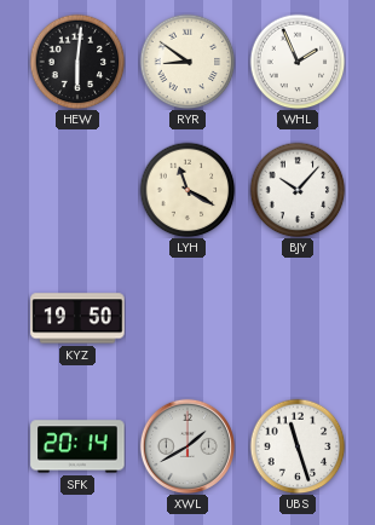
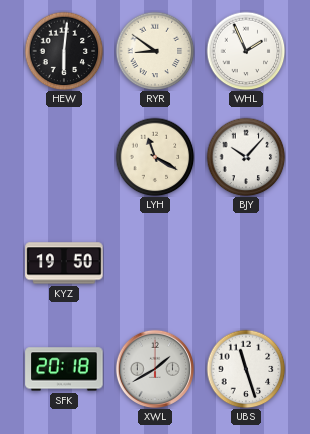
SFK: 20:14 -> 20:18 (64, 369)
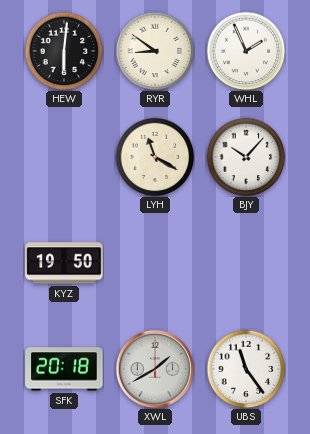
UBS: 11:27 -> 11:24 (246, 369)
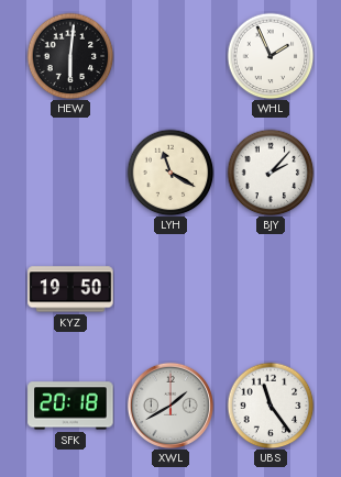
RYR: 8:51 -> none (155, 51)
BJY: 10:07 -> 2:07 (271, 173)
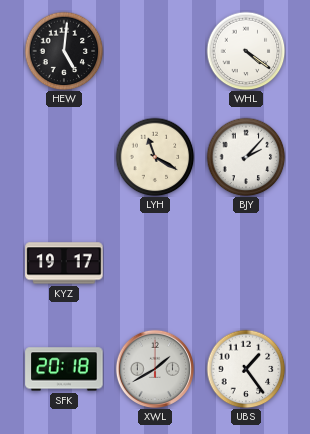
HEW: 6:01 -> 5:01 (64, 51)
WHL: 1:56 -> 4:21 (246, 51)
KYZ: 19:50 -> 19:17 (64, 263)
UBS: 11:24 -> 1:24 (246, 369)
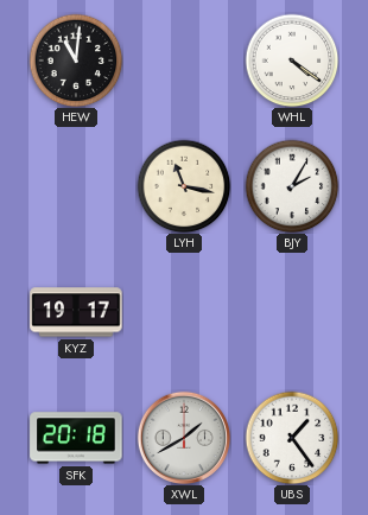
HEW: 5:01 -> 11:01 (76, 61)
LYH: 11:20 -> 11:17 (184, 186)
BJY: 2:07 -> 2:05 (292, 186)
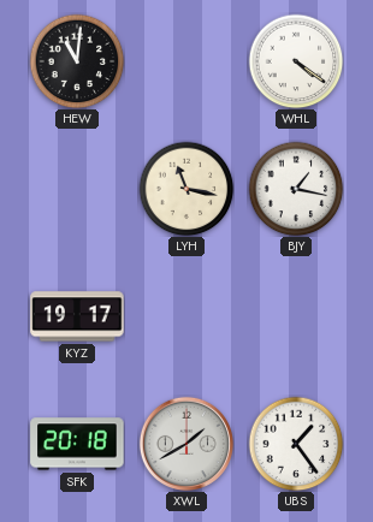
BJY: 2:05 -> 1:17 (296, 189)
